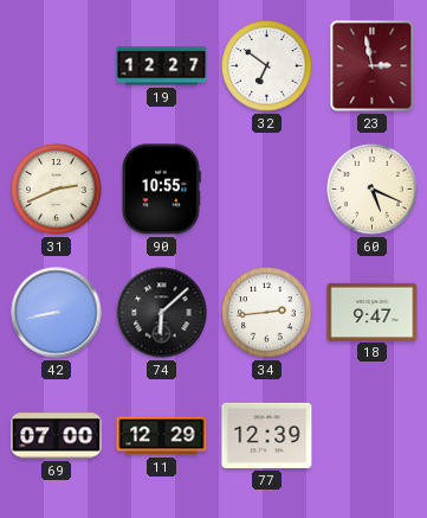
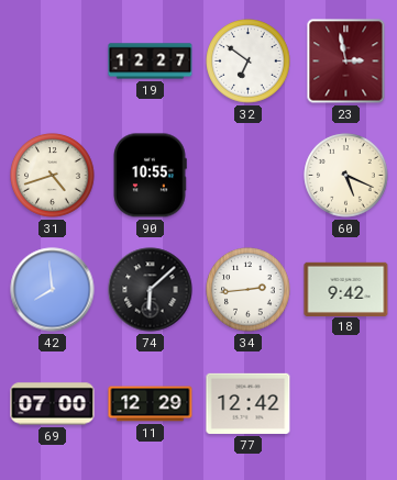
31: 2:41 -> 4:42 (53, 176)
42: 8:43 -> 7:59 (53, 290)
18: 9:47 -> 9:42 (346, 289)
77: 12:39 -> 12:42 (249, 403)
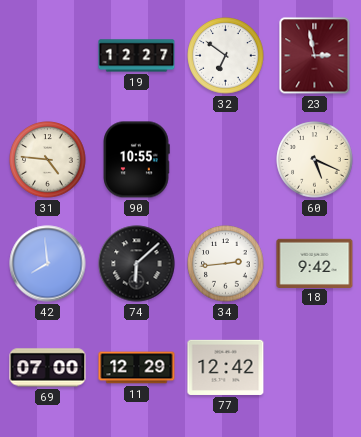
31: 4:42 -> 4:46 (48, 160)
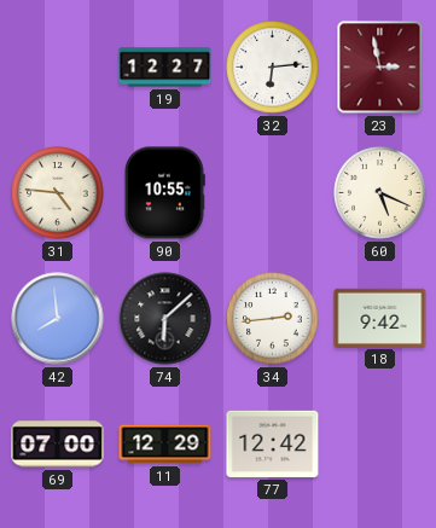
32: 6:51 -> 6:14 (273, 68)
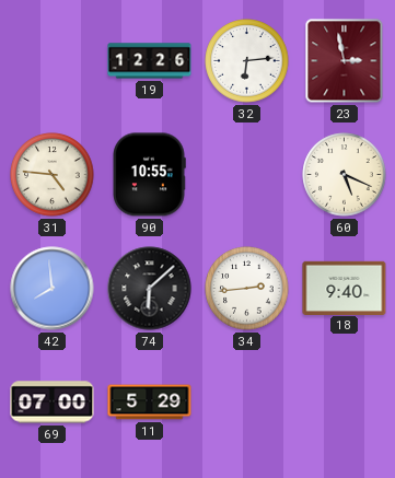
19: 12:27 -> 12:26 (150, 61)
18: 9:42 -> 9:40 (345, 288)
11: 12:29 -> 5:29 (150, 403)
77: 12:42 -> none (273, 443)
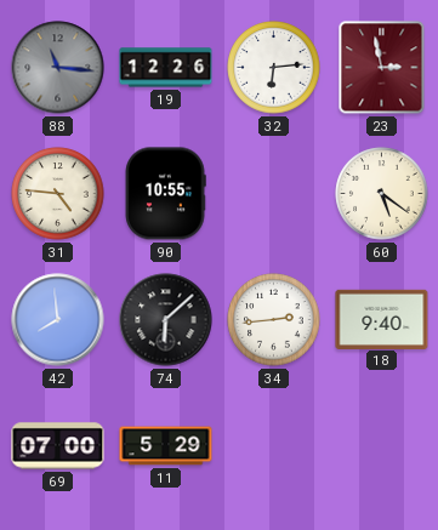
88: none -> 11:16 (58, 68)
60: 5:19 -> 5:21 (382, 194)
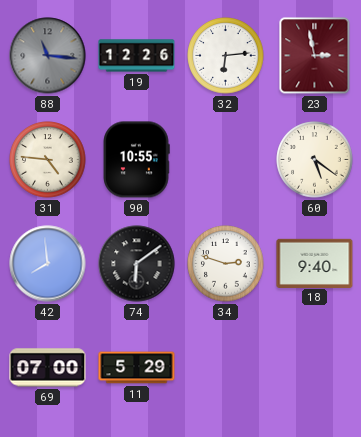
74: 6:08 -> 6:09 (137, 264)
34: 2:44 -> 2:48 (226, 264)
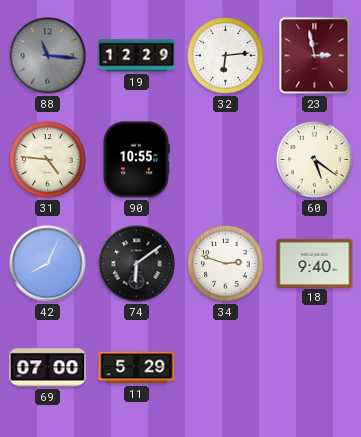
19: 12:26 -> 12:29 (137, 56)
42: 7:59 -> 8:04 (48, 264)
